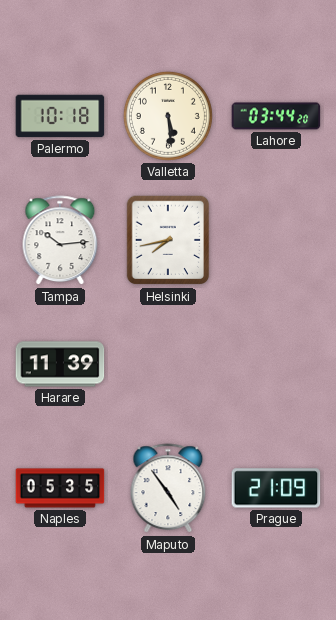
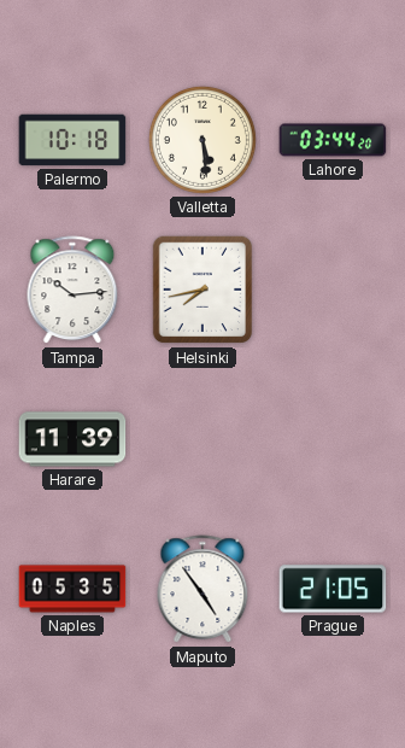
Prague: 21:09 -> 21:05 (333, 589)
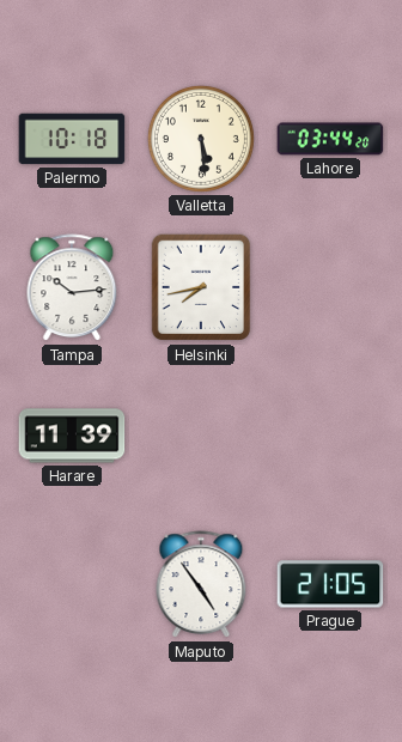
Naples: 05:35 -> none (72, 589)
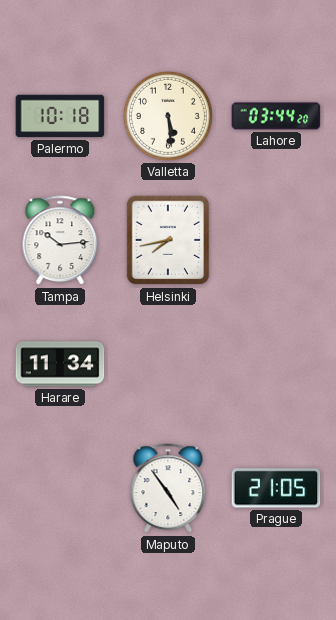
Harare: 11:39 -> 11:34 (60, 364)
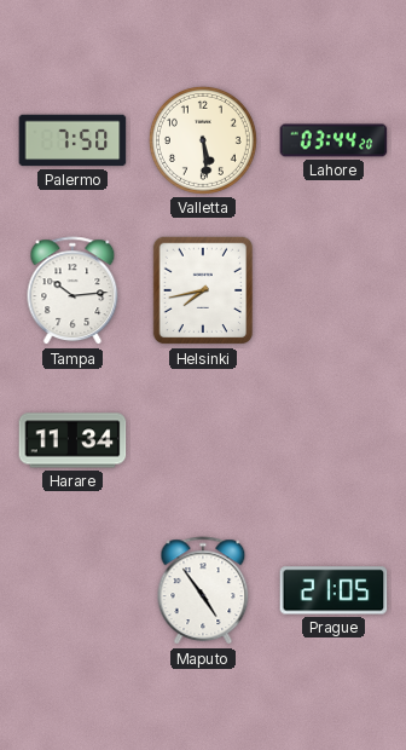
Palermo: 10:18 -> 7:50 (72, 140)
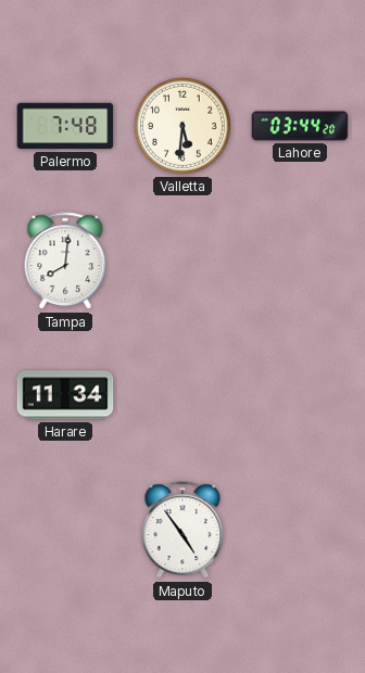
Palermo: 7:50 -> 7:48 (65, 126)
Valletta: 5:29 -> 5:31 (182, 126)
Tampa: 10:14 -> 8:01 (65, 262)
Helsinki: 7:43 -> none (203, 290)
Prague: 21:05 -> none (333, 590)
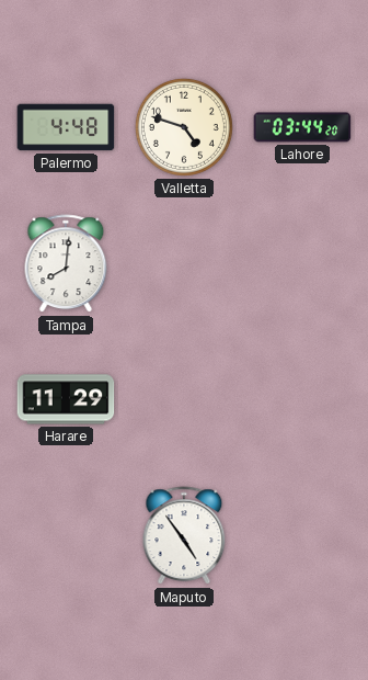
Palermo: 7:48 -> 4:48 (66, 127)
Valletta: 5:31 -> 4:48 (184, 127)
Harare: 11:34 -> 11:29 (66, 399)
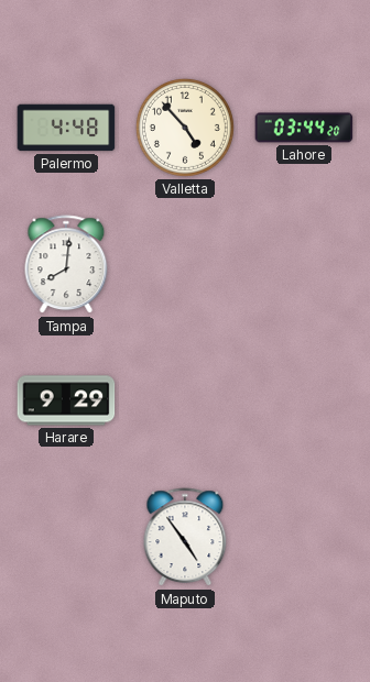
Valletta: 4:48 -> 4:53 (185, 128)
Harare: 11:29 -> 9:29 (66, 400)
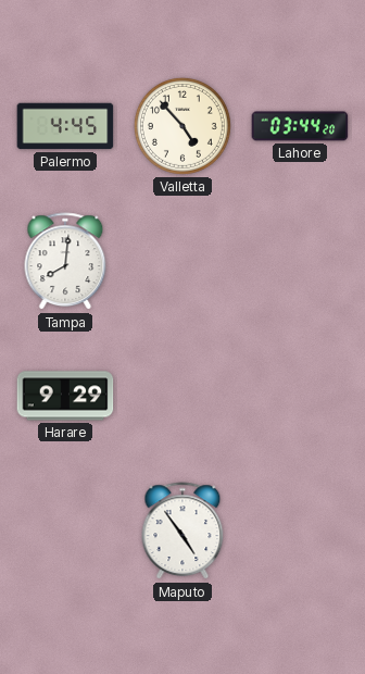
Palermo: 4:48 -> 4:45 (65, 126)
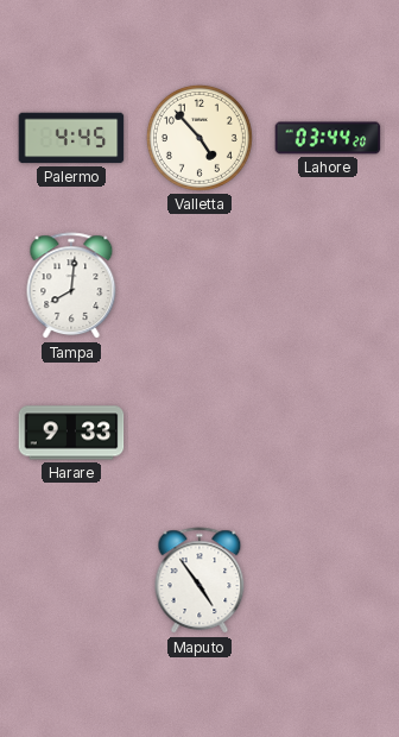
Harare: 9:29 -> 9:33 (71, 433)
